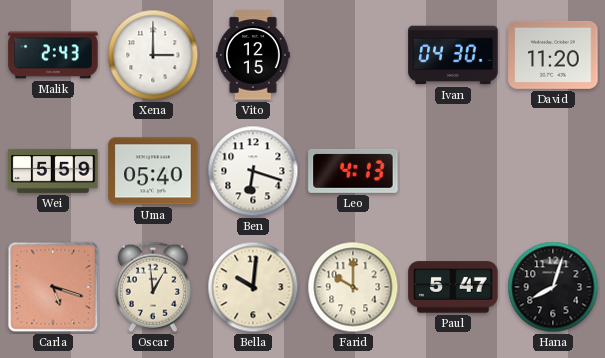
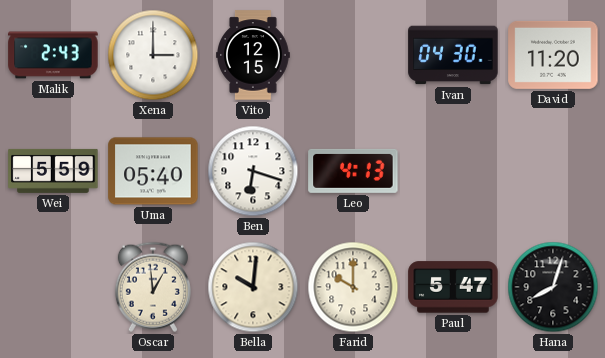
Carla: 5:18 -> none (53, 287)
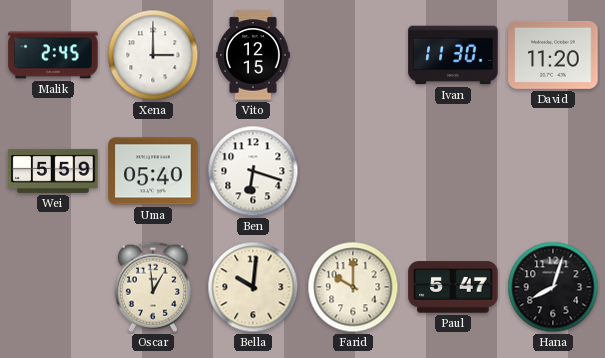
Malik: 2:43 -> 2:45 (53, 55)
Ivan: 04:30 -> 11:30 (453, 55)
Leo: 4:13 -> none (353, 171)
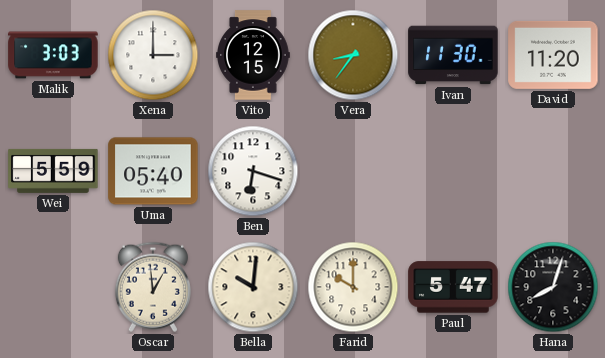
Malik: 2:45 -> 3:03 (53, 55)
Vera: none -> 8:36 (353, 55)
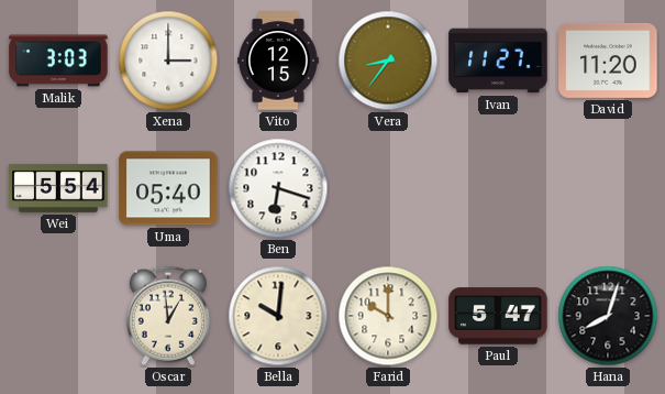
Ivan: 11:30 -> 11:27 (498, 61)
Wei: 5:59 -> 5:54 (58, 188)
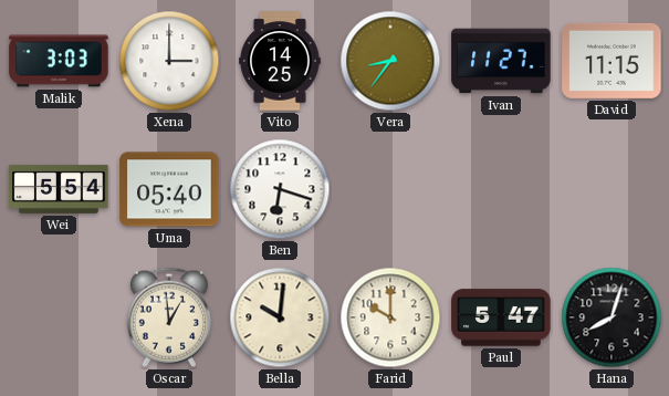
Vito: 12:15 -> 14:25 (281, 61)
David: 11:20 -> 11:15 (611, 61)
